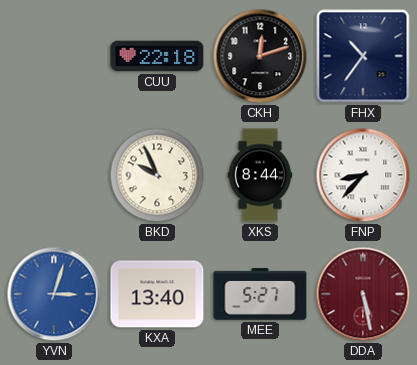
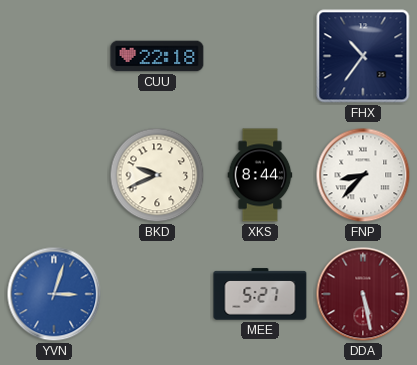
CKH: 12:12 -> none (260, 56)
BKD: 9:56 -> 9:41 (157, 175)
KXA: 13:40 -> none (157, 294)
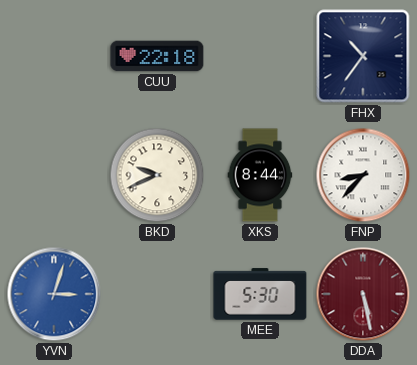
MEE: 5:27 -> 5:30 (260, 294)
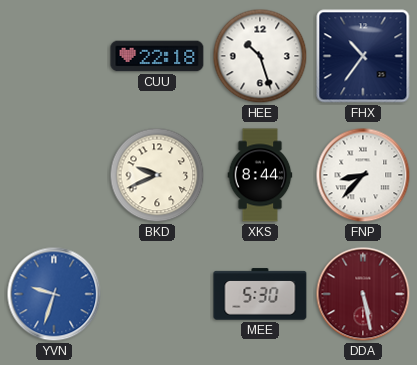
HEE: none -> 10:27 (260, 56)
YVN: 3:03 -> 9:33 (54, 294)
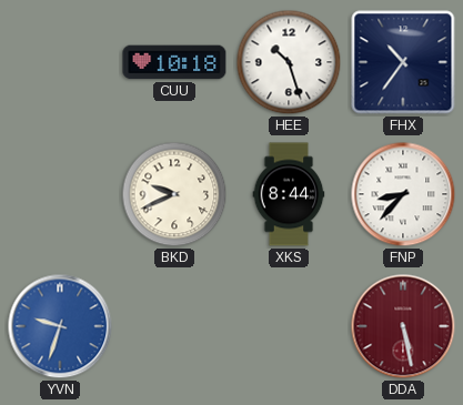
CUU: 22:18 -> 10:18 (174, 62)
MEE: 5:30 -> none (260, 294)
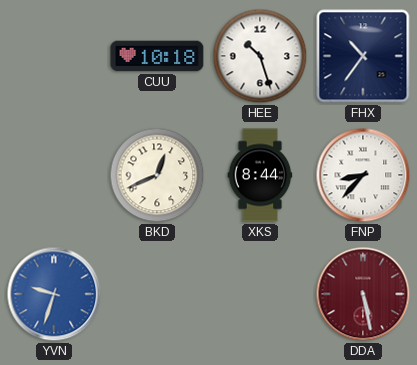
BKD: 9:41 -> 12:41 (157, 175)
